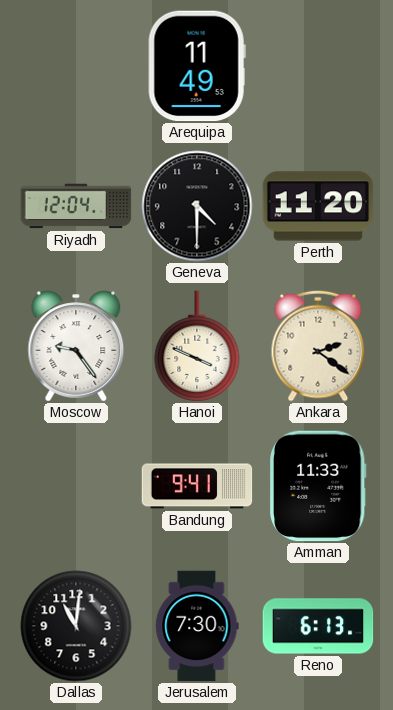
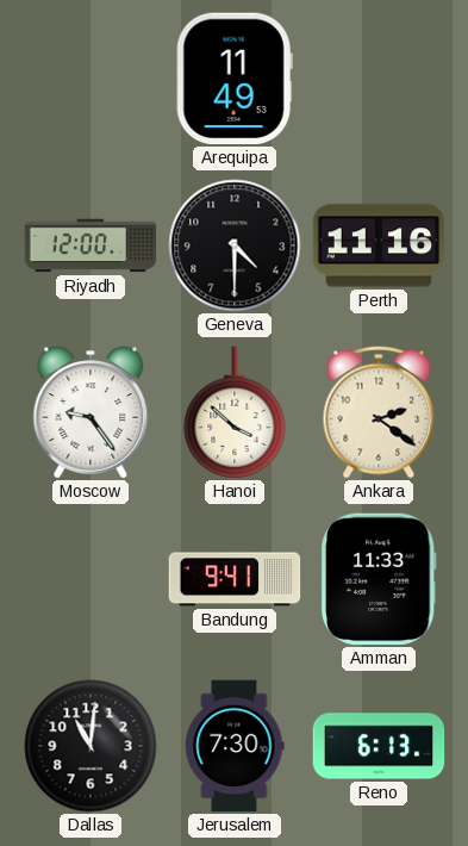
Riyadh: 12:04 -> 12:00 (91, 245)
Perth: 11:20 -> 11:16 (379, 245)
Hanoi: 3:49 -> 3:52 (235, 412)
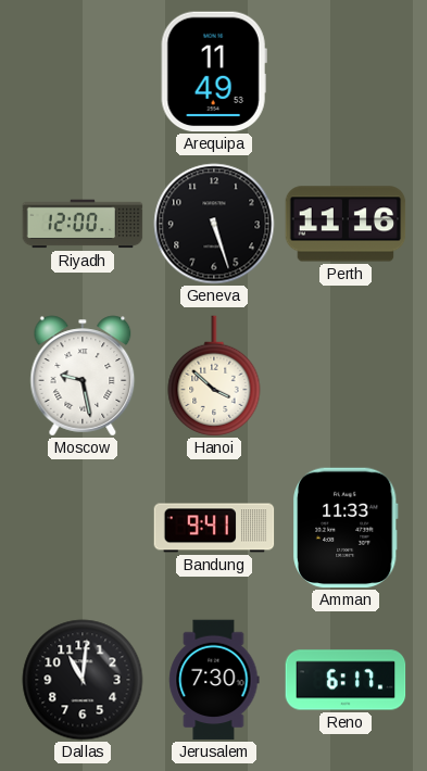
Geneva: 4:30 -> 5:27 (214, 224)
Moscow: 9:24 -> 9:28 (83, 376)
Ankara: 2:21 -> none (379, 412)
Reno: 6:13 -> 6:17 (346, 680)
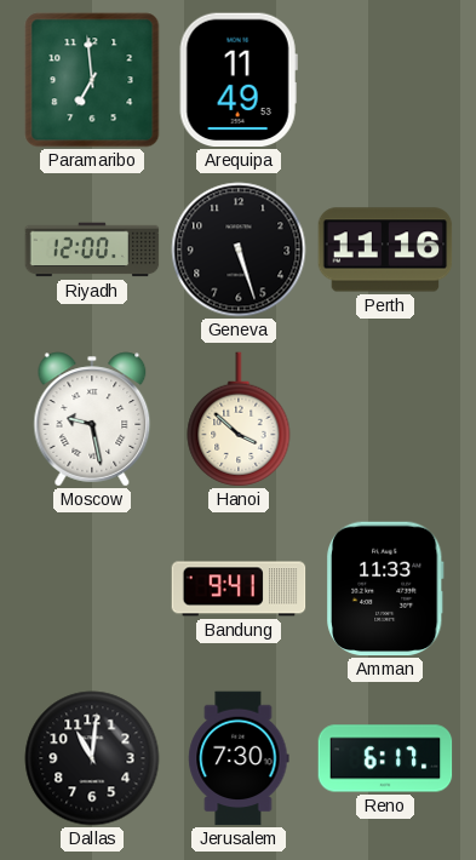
Paramaribo: none -> 6:59 (92, 80)
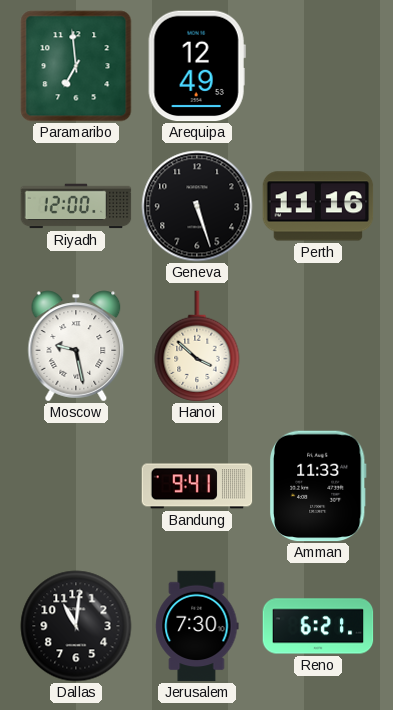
Arequipa: 11:49 -> 12:49 (197, 66)
Reno: 6:17 -> 6:21 (318, 626)
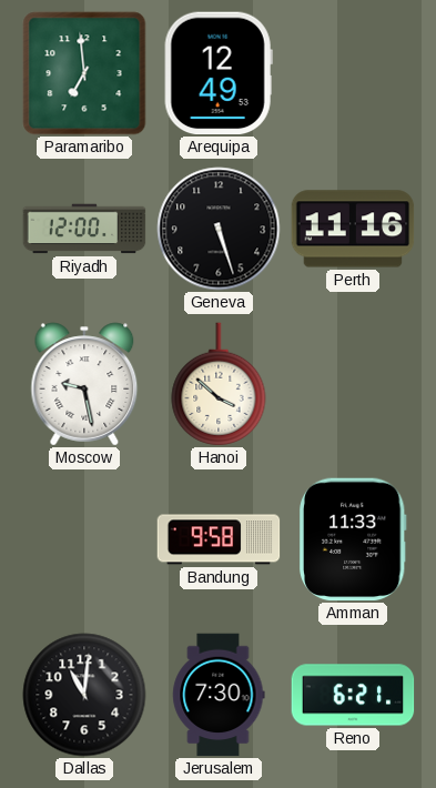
Bandung: 9:41 -> 9:58 (219, 539)
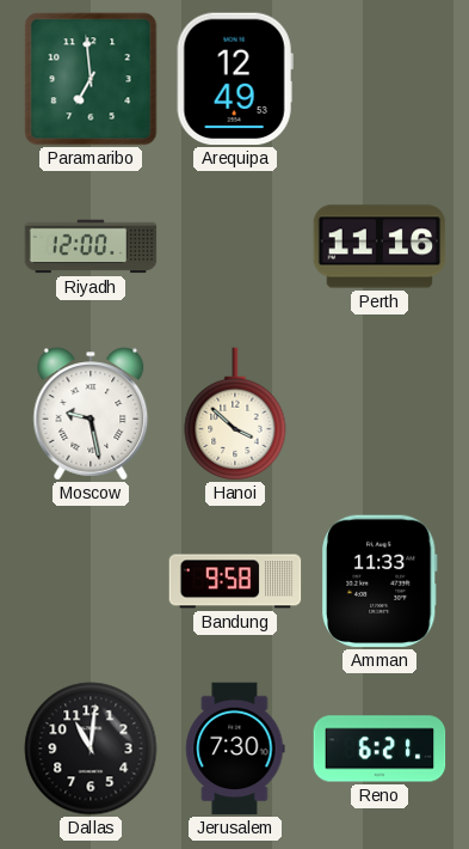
Geneva: 5:27 -> none (219, 229)
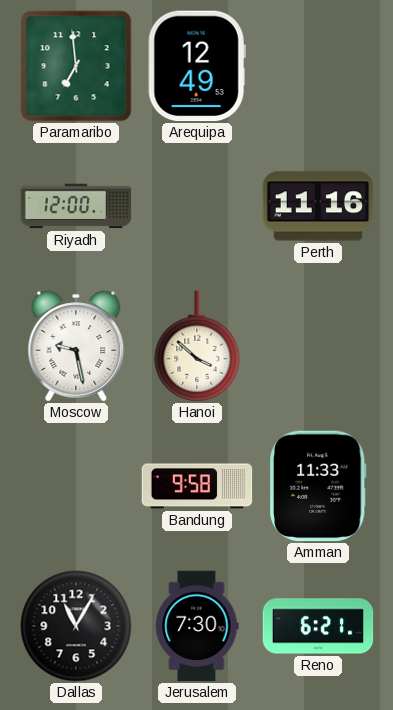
Dallas: 11:01 -> 11:05 (76, 626)
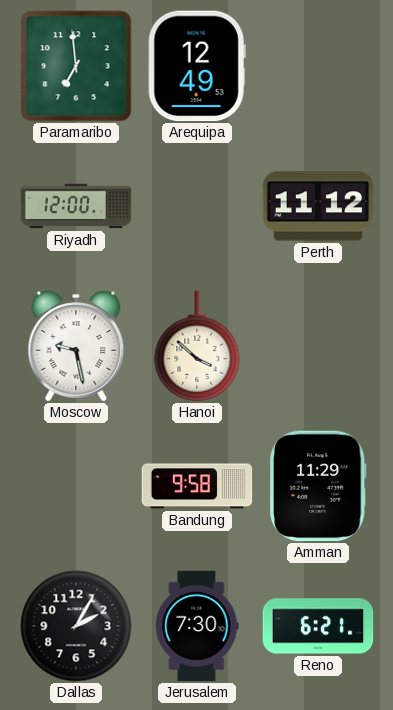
Perth: 11:16 -> 11:12 (318, 206)
Amman: 11:33 -> 11:29 (318, 486)
Dallas: 11:05 -> 2:05 (76, 626)
